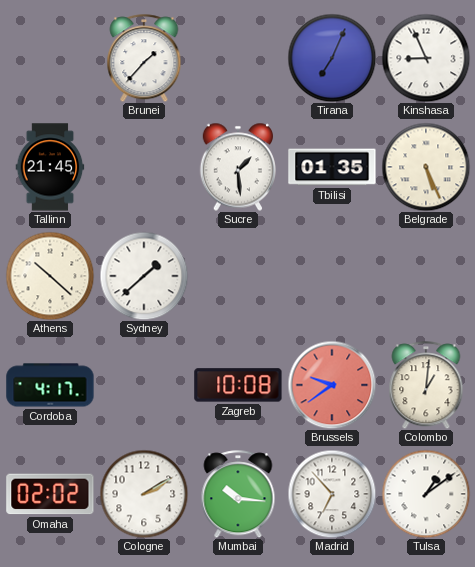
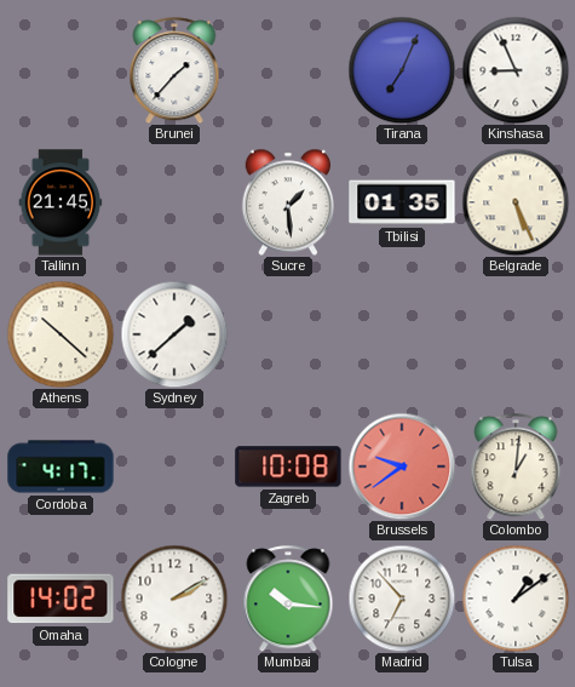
Omaha: 02:02 -> 14:02 (61, 599)
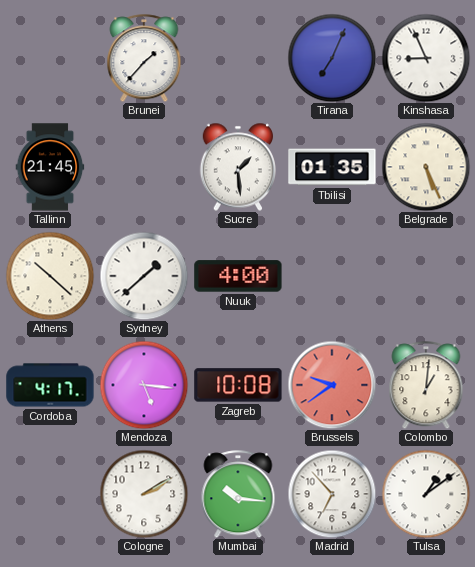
Nuuk: none -> 4:00 (238, 276)
Mendoza: none -> 5:16 (144, 385)
Omaha: 14:02 -> none (61, 599)
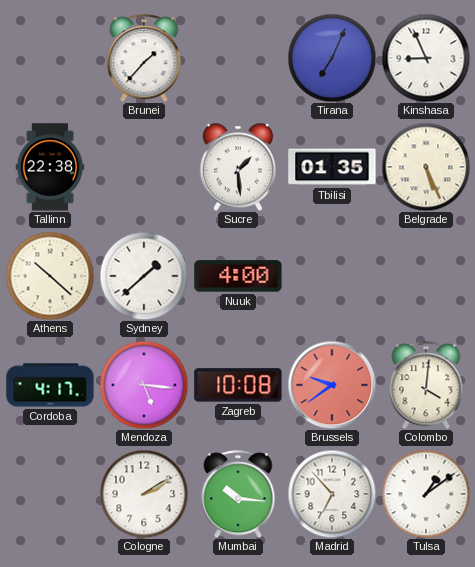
Tallinn: 21:45 -> 22:38 (50, 167)
Colombo: 1:01 -> 4:01 (426, 385)
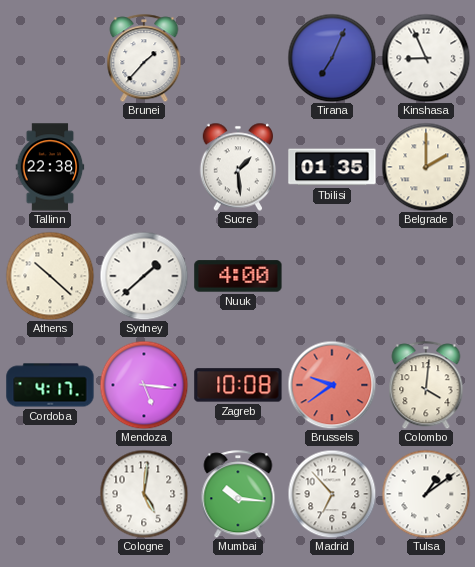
Belgrade: 5:26 -> 2:00 (426, 167)
Cologne: 2:10 -> 5:01 (144, 494)
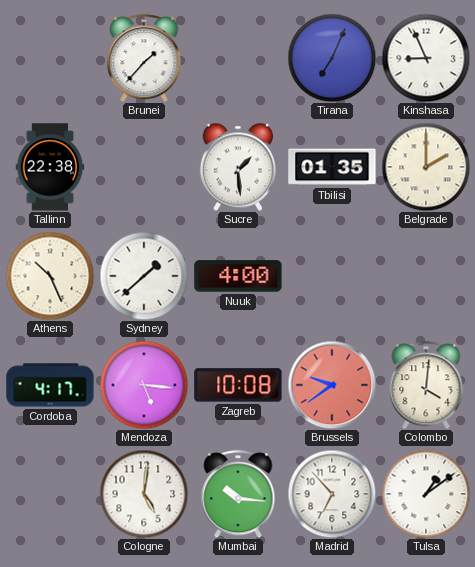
Athens: 10:22 -> 10:26 (50, 276)
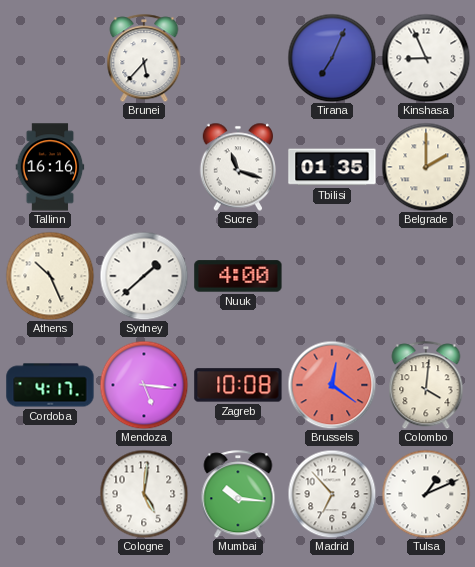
Brunei: 1:37 -> 5:37 (144, 58)
Tallinn: 22:38 -> 16:16 (50, 167)
Sucre: 1:29 -> 11:18 (237, 167)
Brussels: 9:39 -> 12:21 (332, 385)
Tulsa: 1:09 -> 1:11 (426, 494)
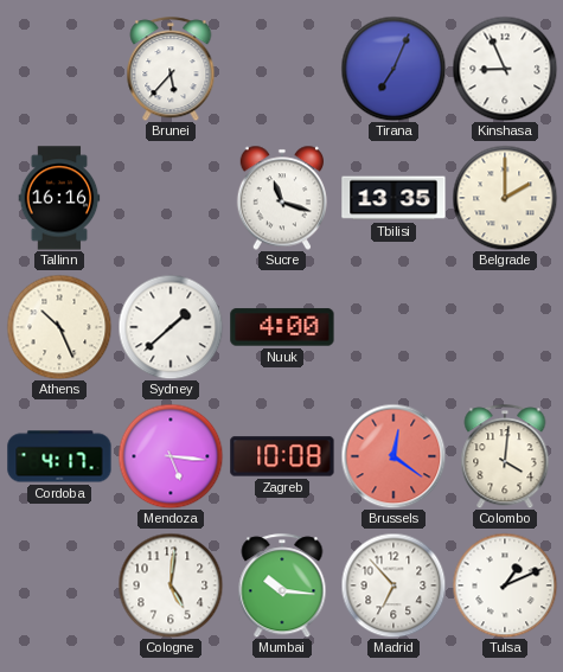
Tbilisi: 01:35 -> 13:35 (394, 198)
